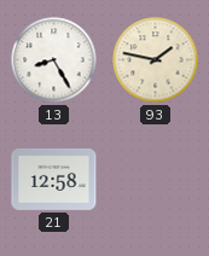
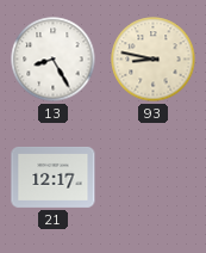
93: 1:47 -> 8:47 (154, 60)
21: 12:58 -> 12:17 (54, 177)
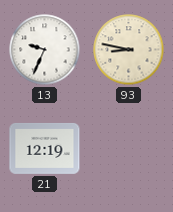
13: 8:25 -> 9:34 (45, 50)
21: 12:17 -> 12:19 (45, 148)
